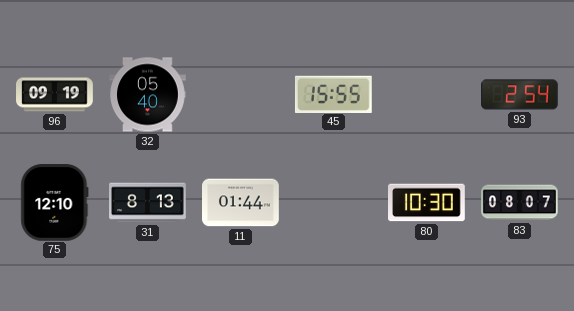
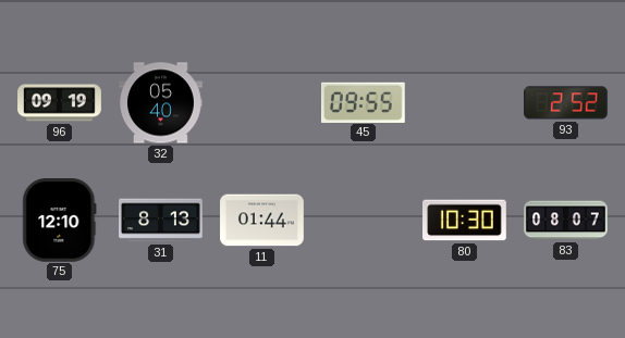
45: 15:55 -> 09:55 (363, 102)
93: 2:54 -> 2:52 (566, 103)
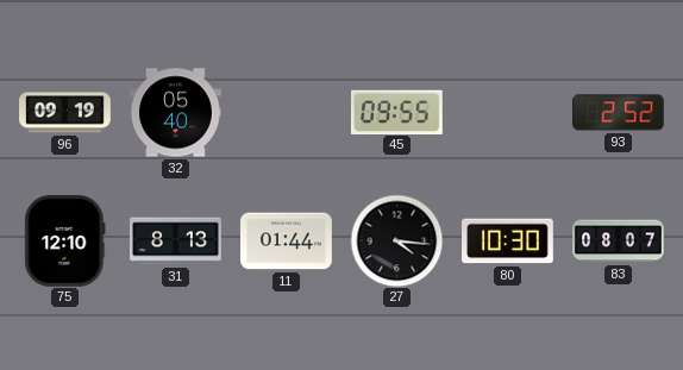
27: none -> 4:16 (396, 240)
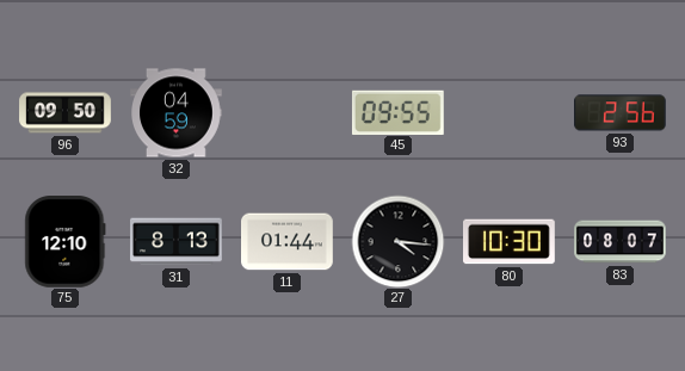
96: 09:19 -> 09:50 (66, 113)
32: 05:40 -> 04:59 (177, 113)
93: 2:52 -> 2:56 (621, 113)
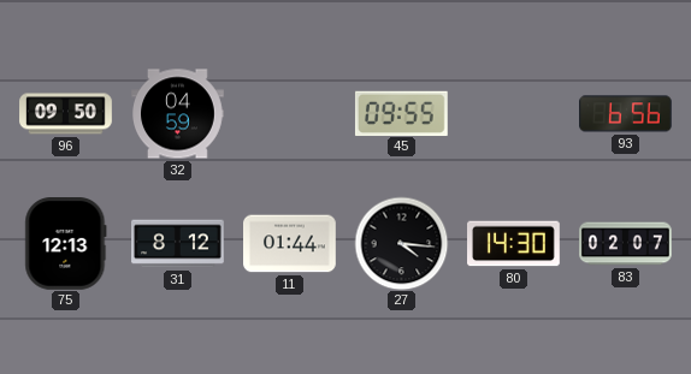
93: 2:56 -> 6:56 (626, 114)
75: 12:10 -> 12:13 (66, 244)
31: 8:13 -> 8:12 (178, 244)
80: 10:30 -> 14:30 (514, 244)
83: 08:07 -> 02:07 (626, 244)
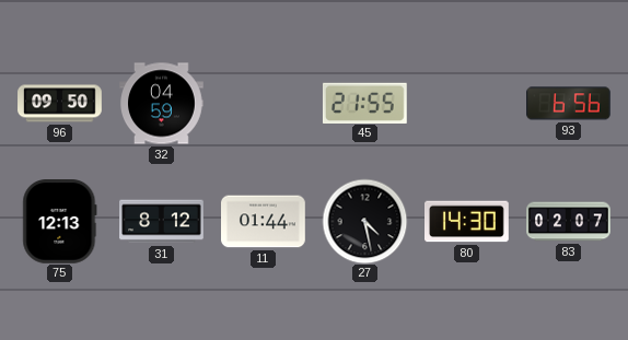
45: 09:55 -> 21:55 (364, 103)
27: 4:16 -> 4:28 (364, 221)
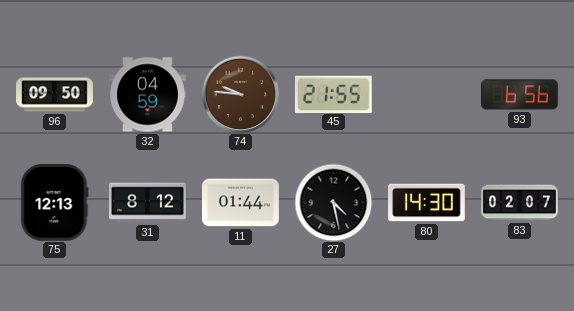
74: none -> 9:46 (240, 94)
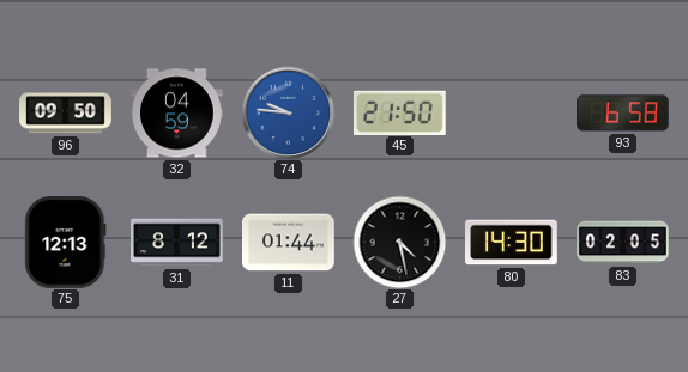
74 dial: brown -> blue (288, 112)
45: 21:55 -> 21:50 (399, 112)
93: 6:56 -> 6:58 (623, 114)
83: 02:07 -> 02:05 (623, 243)
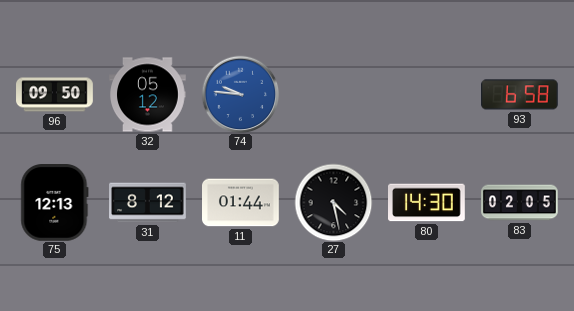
32: 04:59 -> 05:12 (148, 95)
45: 21:50 -> none (399, 112)
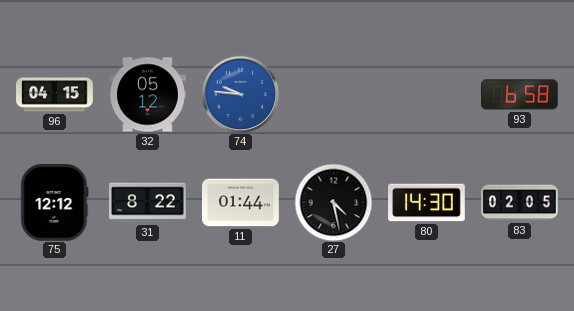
96: 09:50 -> 04:15 (55, 95)
75: 12:13 -> 12:12 (55, 203)
31: 8:12 -> 8:22 (148, 203)
